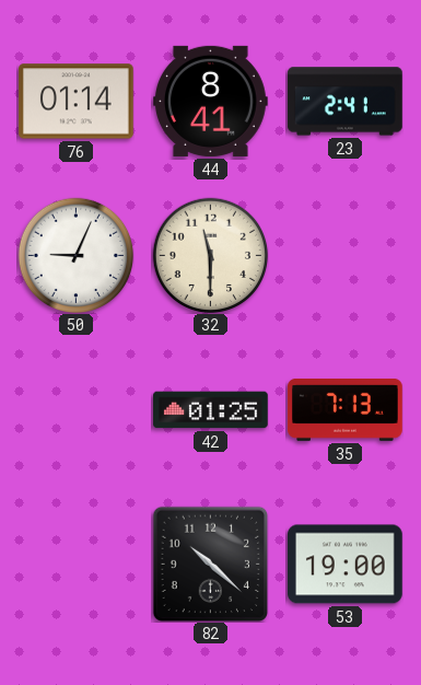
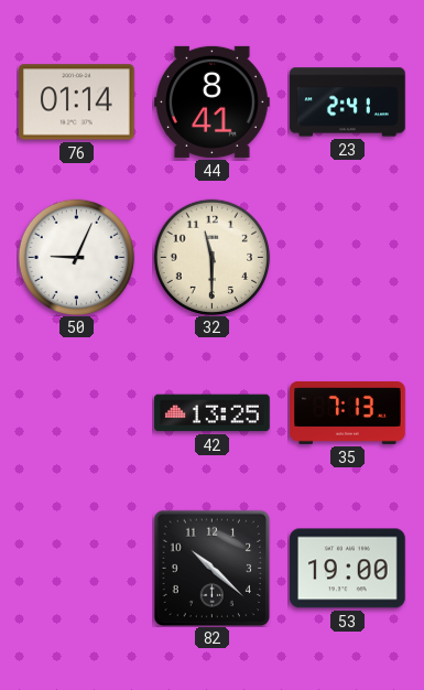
42: 01:25 -> 13:25 (213, 413)
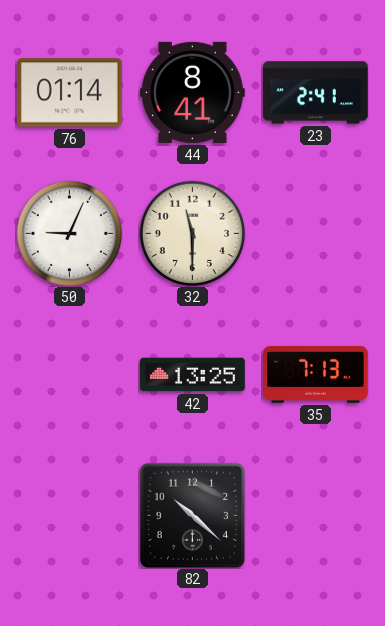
53: 19:00 -> none (348, 569)
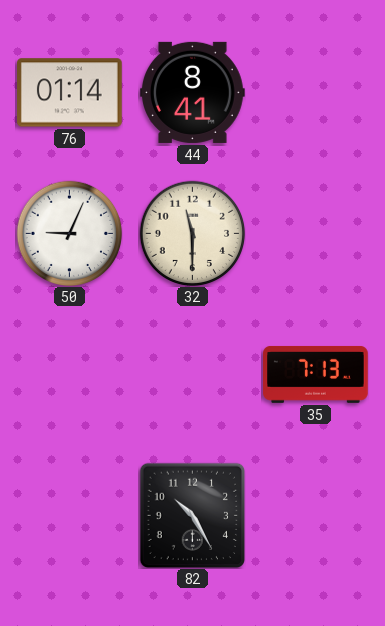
23: 2:41 -> none (316, 93)
42: 13:25 -> none (193, 375)
82: 10:22 -> 10:25 (192, 515)
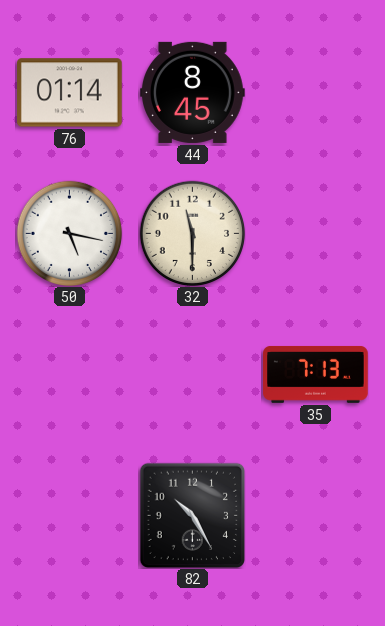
44: 8:41 -> 8:45 (193, 92)
50: 9:04 -> 5:17 (69, 233)
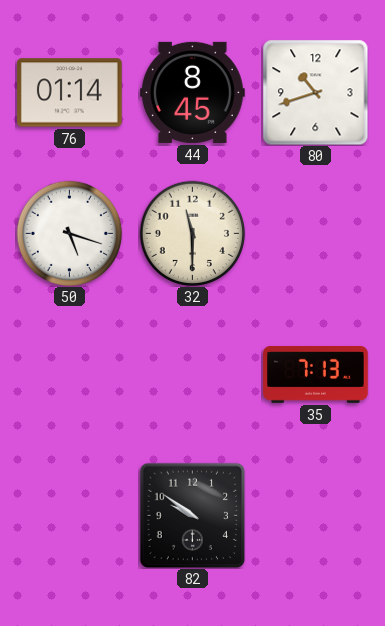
80: none -> 10:42 (315, 92)
50: 5:17 -> 5:18 (69, 233)
82: 10:25 -> 9:51 (192, 515)
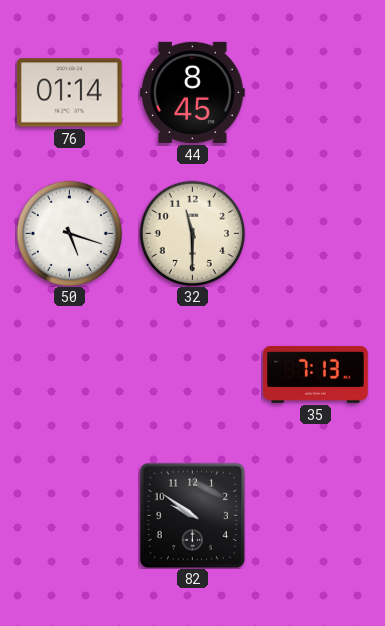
80: 10:42 -> none (315, 92)
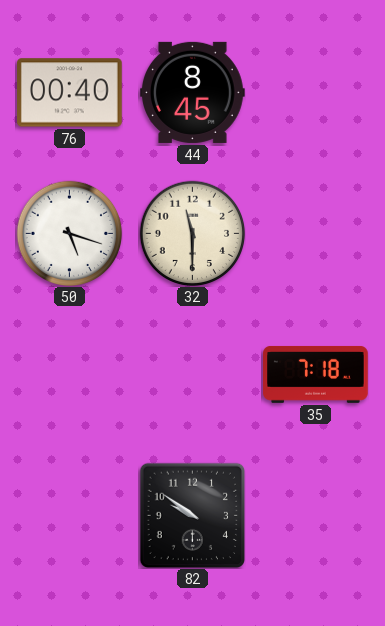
76: 01:14 -> 00:40 (70, 93)
35: 7:13 -> 7:18 (316, 374)
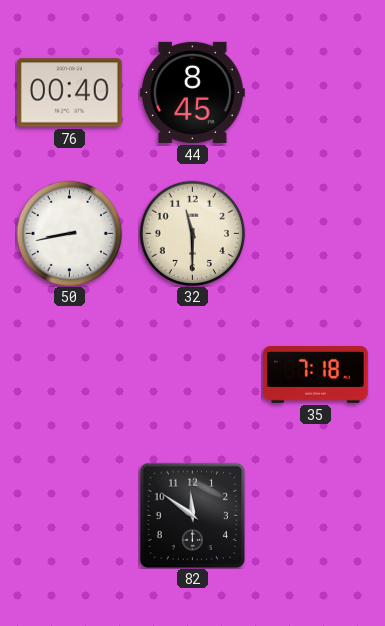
50: 5:18 -> 8:43 (69, 233)
82: 9:51 -> 11:51 (192, 515)
